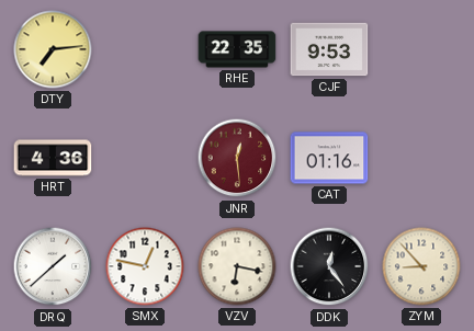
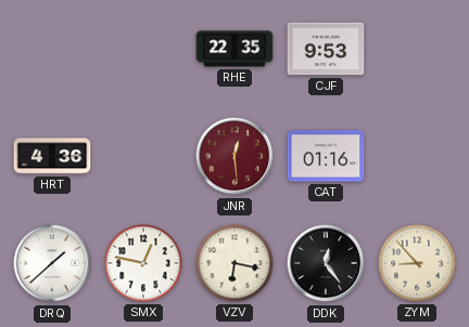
DTY: 7:14 -> none (53, 49)
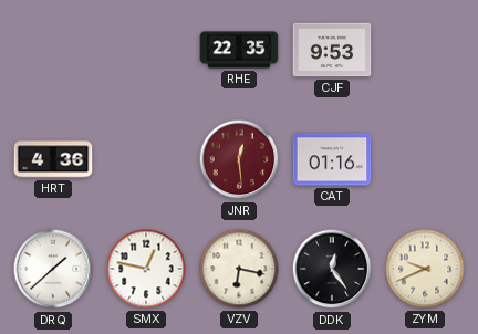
ZYM: 8:53 -> 9:41 (425, 269)
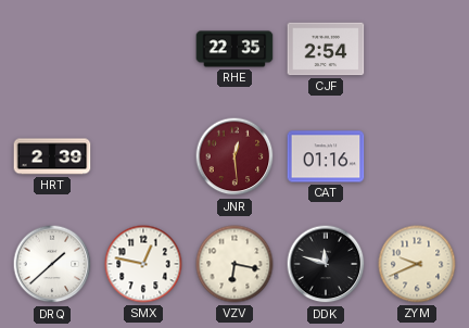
CJF: 9:53 -> 2:54 (326, 49)
HRT: 4:36 -> 2:39 (52, 156)
DDK: 12:24 -> 11:48 (326, 264)
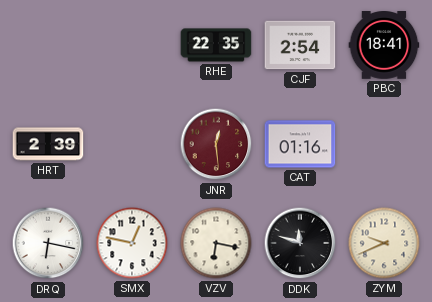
PBC: none -> 18:41 (384, 46)
DRQ: 1:38 -> 6:17 (48, 243)
